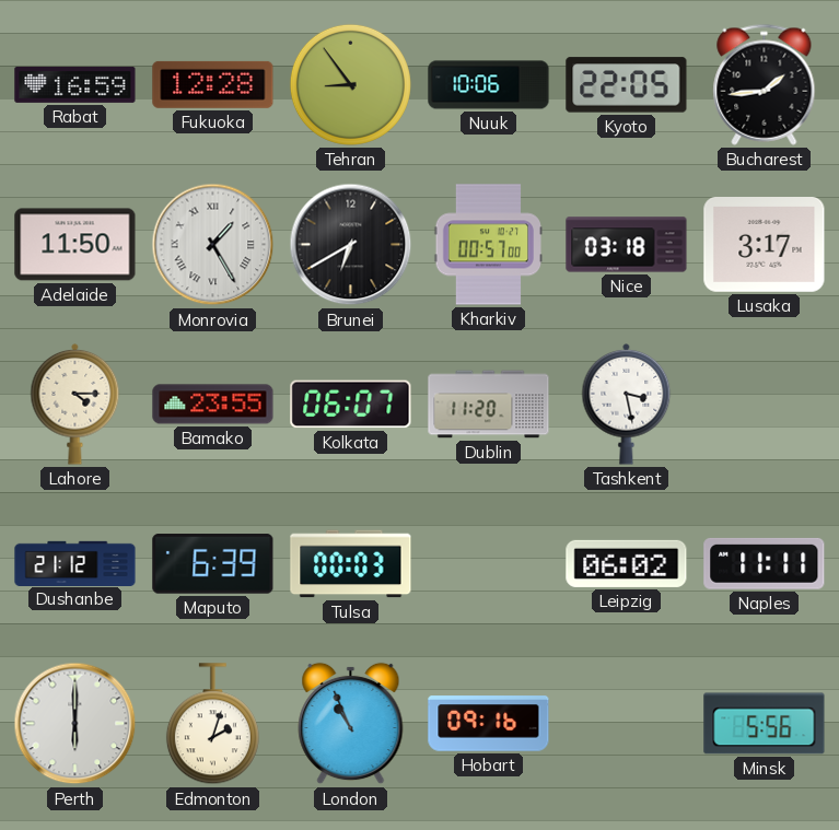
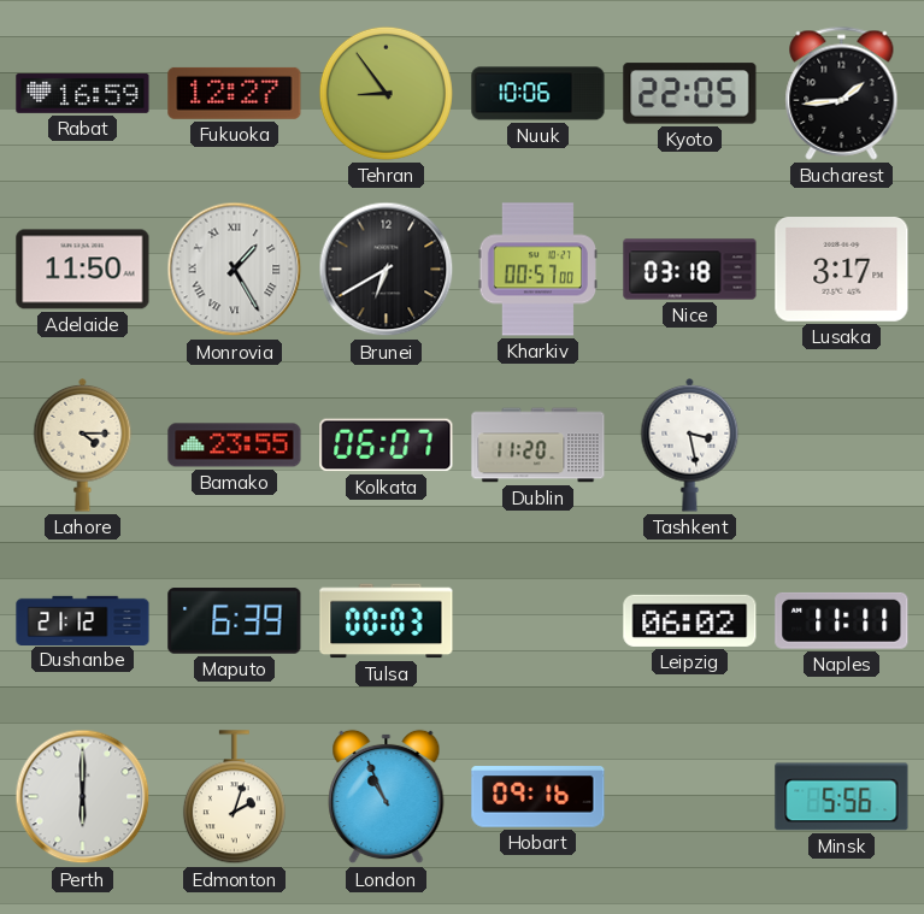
Fukuoka: 12:28 -> 12:27 (235, 93)
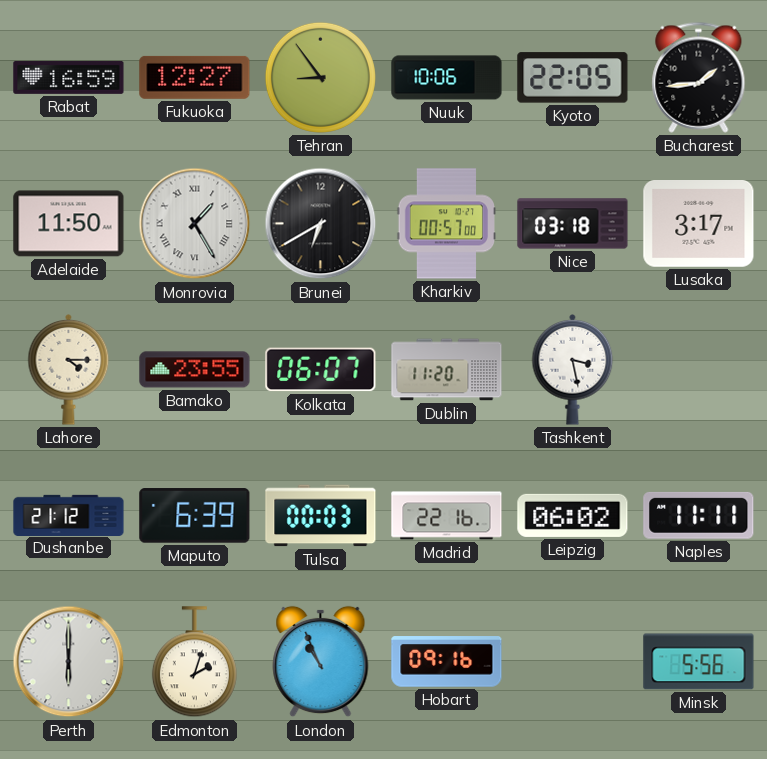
Madrid: none -> 22:16 (447, 516)
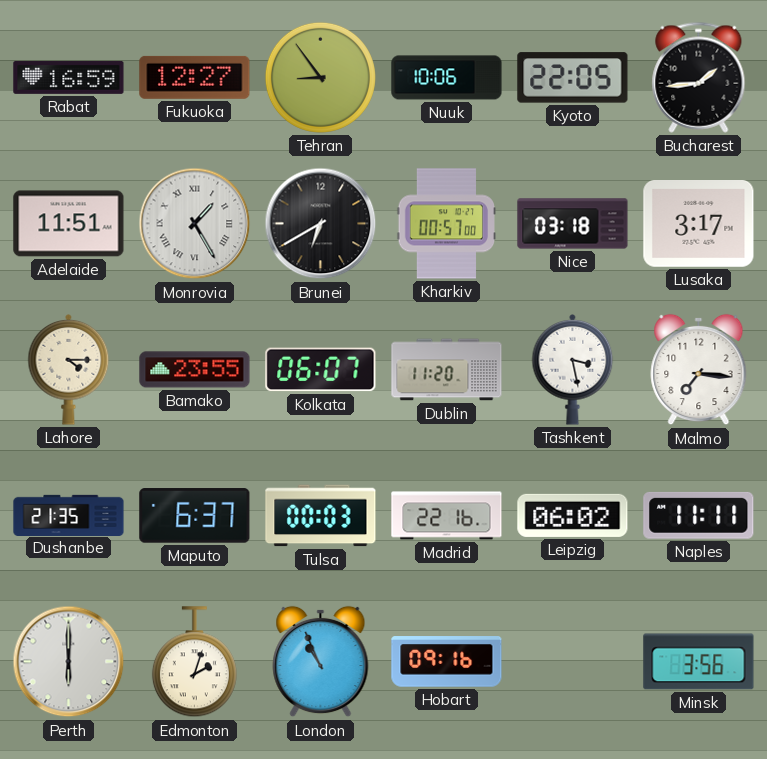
Adelaide: 11:50 -> 11:51 (69, 224)
Malmo: none -> 7:16 (699, 370)
Dushanbe: 21:12 -> 21:35 (69, 515)
Maputo: 6:39 -> 6:37 (195, 516)
Minsk: 5:56 -> 3:56 (699, 662)
